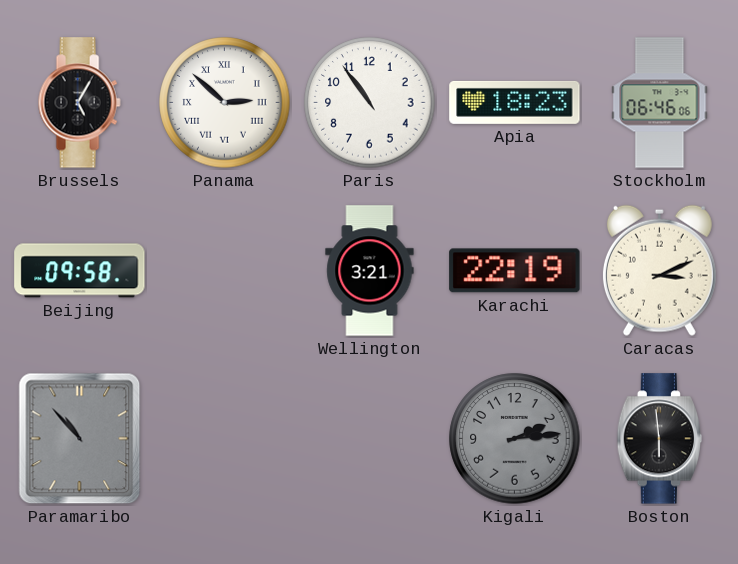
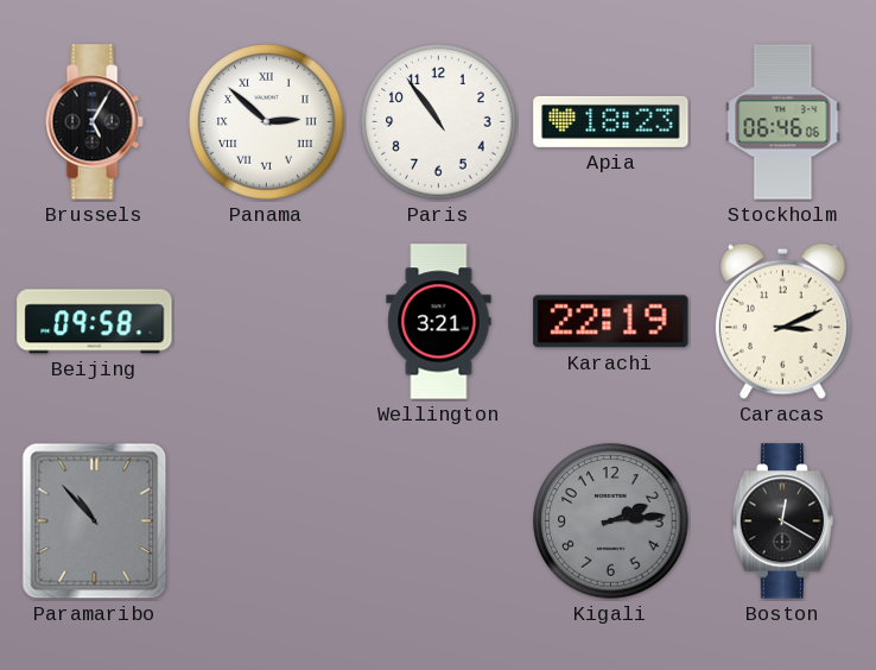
Boston: 5:59 -> 12:20 (782, 522)
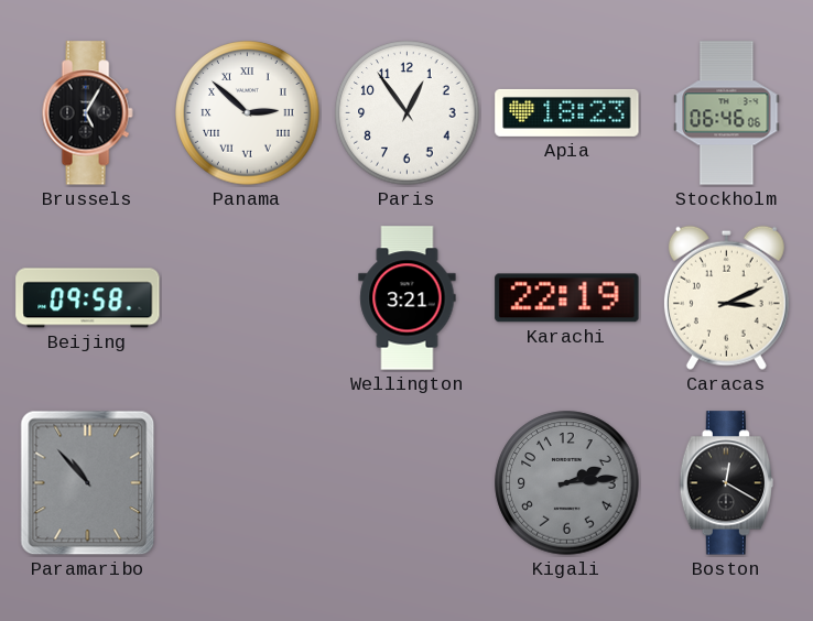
Paris: 10:54 -> 12:54 (408, 113)
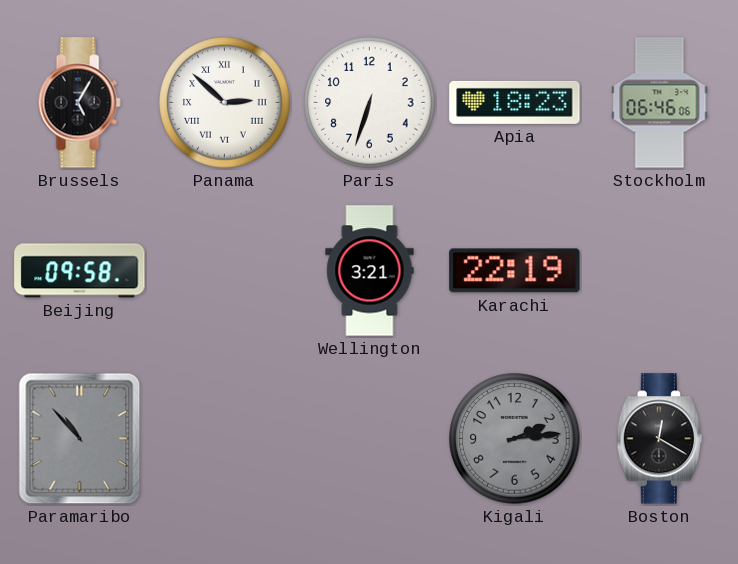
Paris: 12:54 -> 6:33 (370, 103)
Caracas: 3:11 -> none (726, 297)
